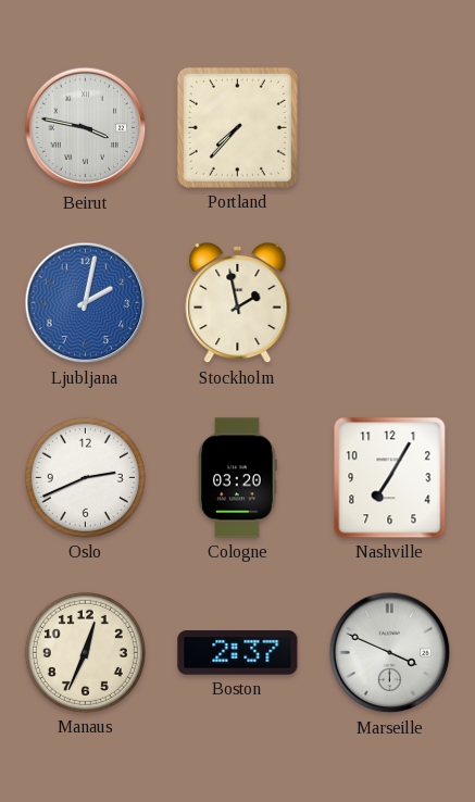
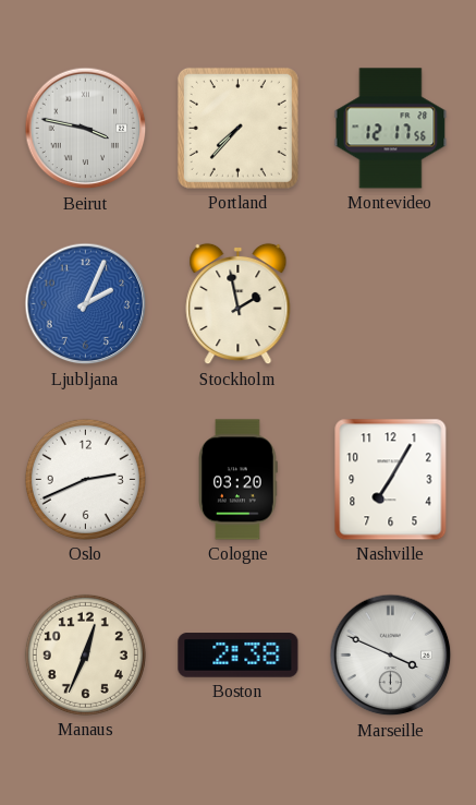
Montevideo: none -> 12:17 (391, 129)
Ljubljana: 2:02 -> 2:04 (86, 304)
Boston: 2:37 -> 2:38 (239, 656)
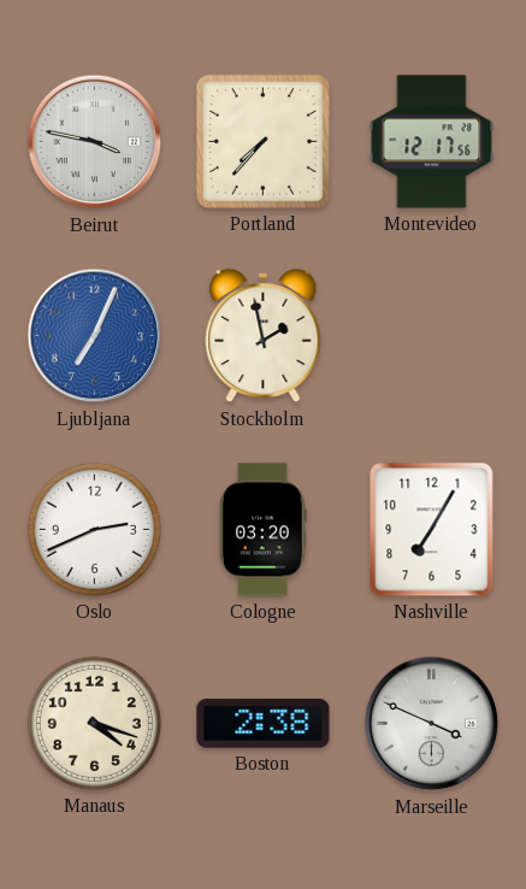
Ljubljana: 2:04 -> 7:04 (95, 336)
Manaus: 12:34 -> 4:18 (94, 723)
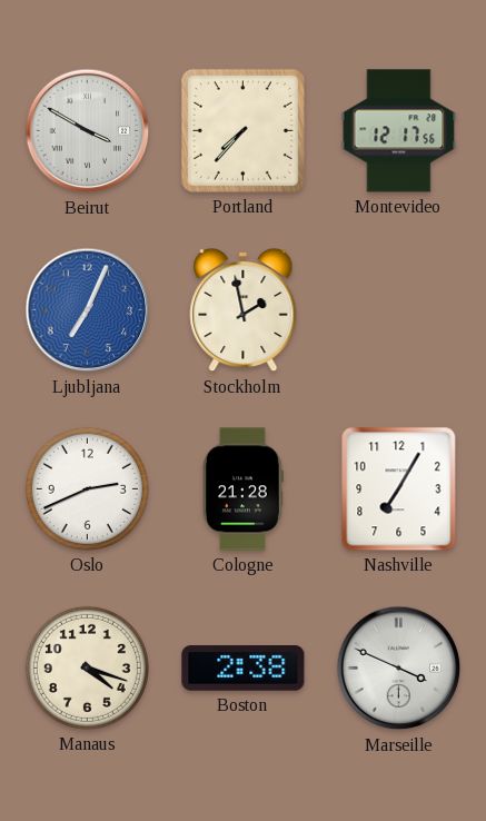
Beirut: 3:47 -> 3:50 (88, 131)
Cologne: 03:20 -> 21:28 (244, 489)
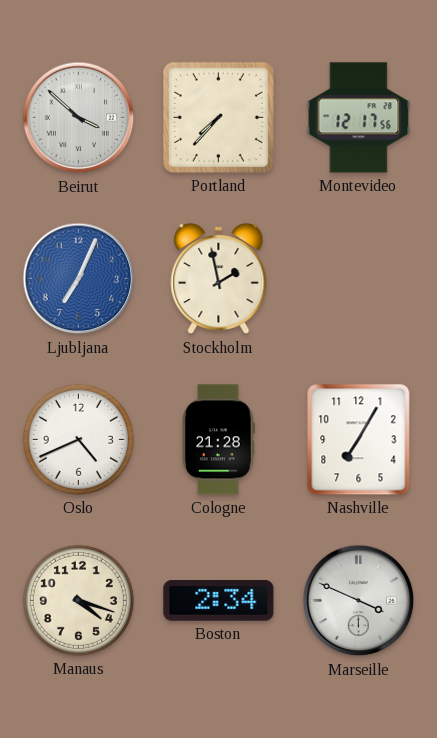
Beirut: 3:50 -> 3:52 (79, 118)
Oslo: 2:41 -> 4:41 (78, 439)
Boston: 2:38 -> 2:34 (219, 601)
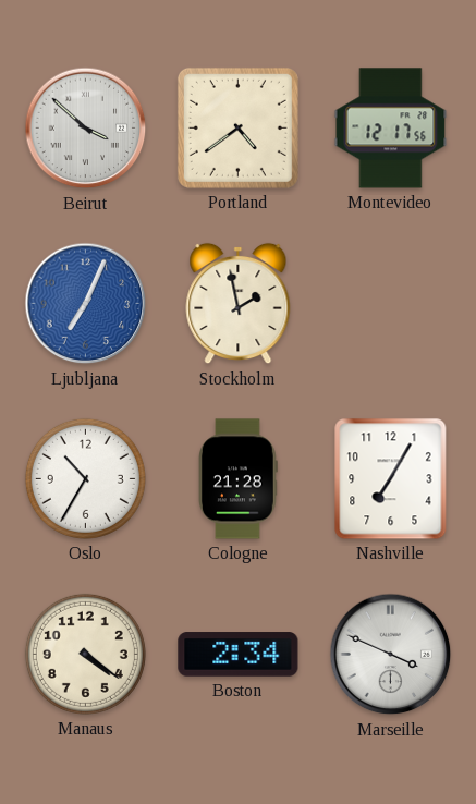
Portland: 7:37 -> 4:39 (237, 127)
Oslo: 4:41 -> 10:35 (85, 478)
Manaus: 4:18 -> 4:21 (85, 654)
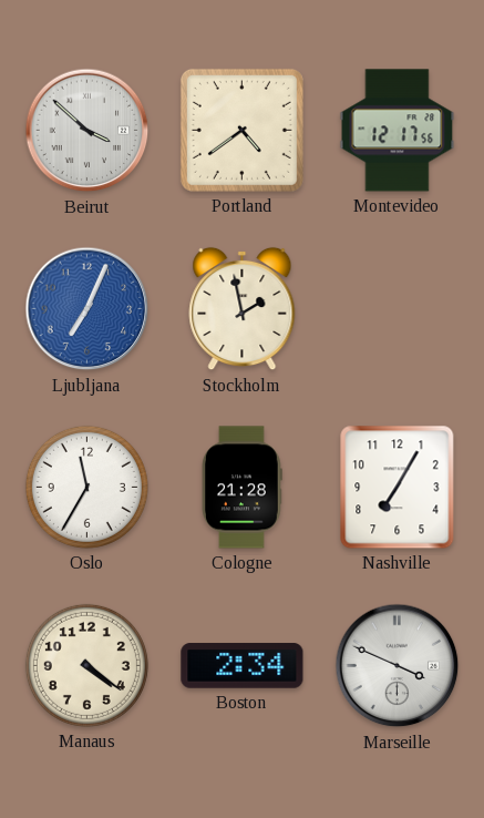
Oslo: 10:35 -> 11:35 (86, 487)
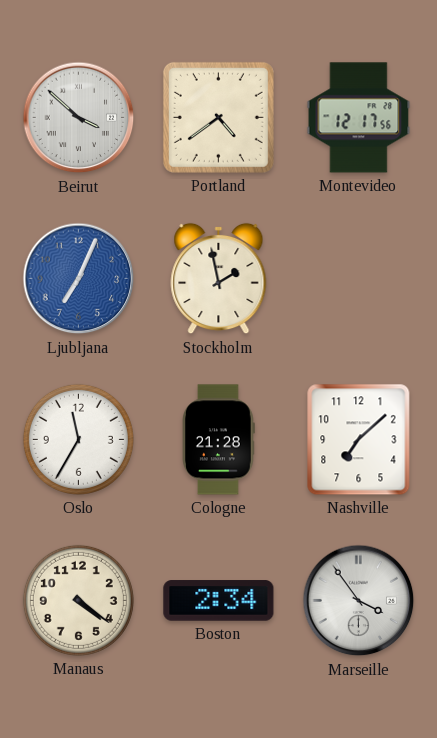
Nashville: 7:05 -> 7:08 (359, 440)
Marseille: 3:49 -> 3:54 (359, 601)
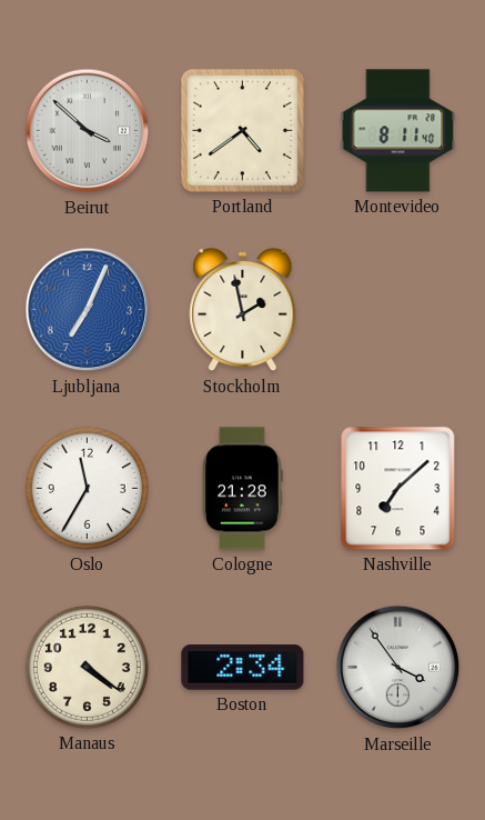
Montevideo: 12:17 -> 8:11 (398, 131)
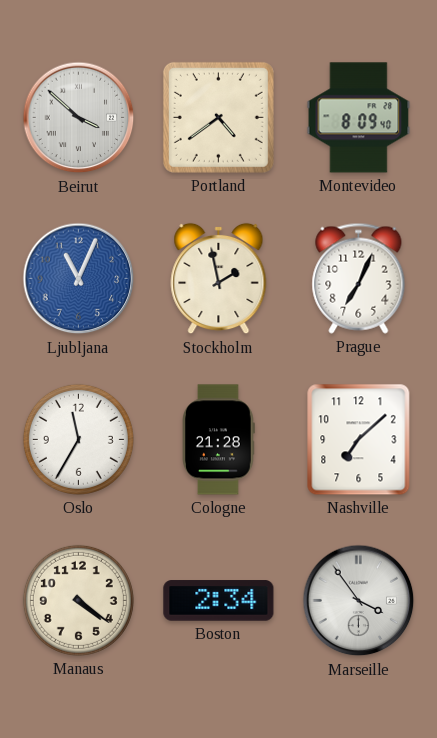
Montevideo: 8:11 -> 8:09 (359, 118)
Ljubljana: 7:04 -> 11:04 (79, 279)
Prague: none -> 7:04 (359, 278)
